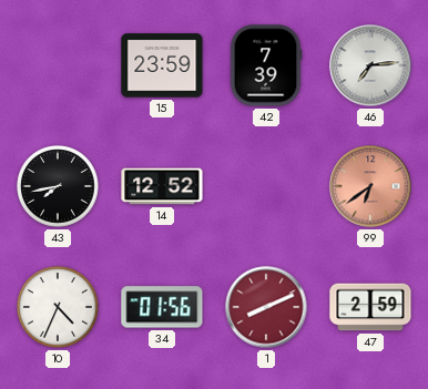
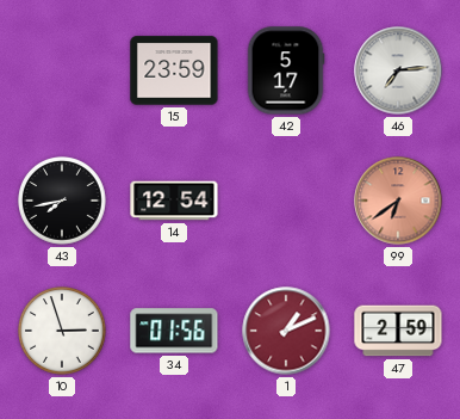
42: 7:39 -> 5:17 (286, 70)
14: 12:52 -> 12:54 (174, 201)
10: 4:34 -> 2:57 (62, 331)
1: 8:11 -> 1:11 (286, 331)
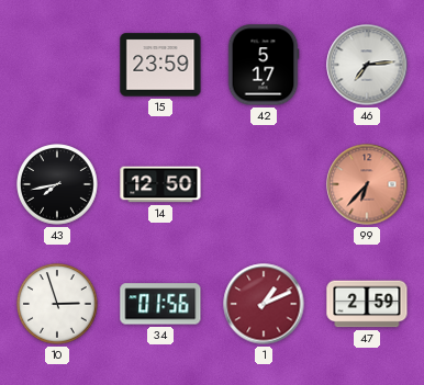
14: 12:54 -> 12:50 (160, 184)
99: 6:39 -> 6:37 (367, 184)
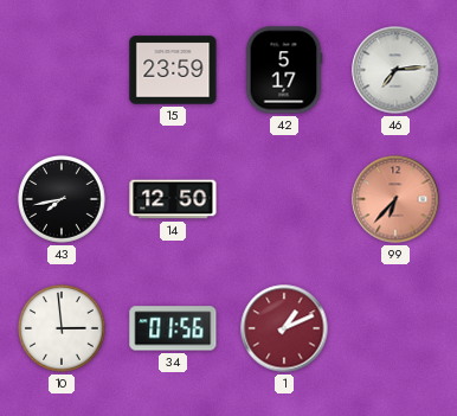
10: 2:57 -> 2:59 (62, 328)
47: 2:59 -> none (367, 304)
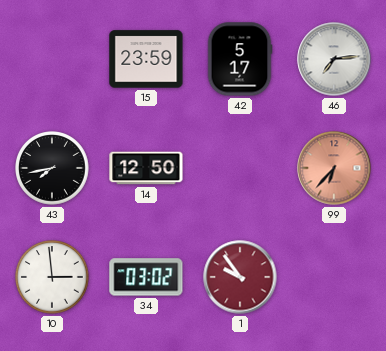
34: 01:56 -> 03:02 (146, 277)
1: 1:11 -> 9:54 (240, 277)
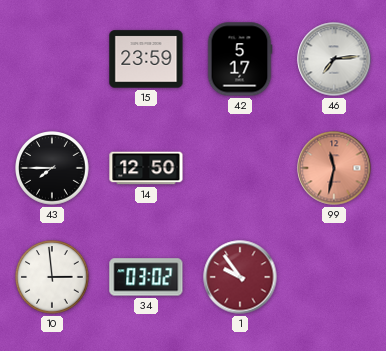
43: 7:43 -> 7:45 (52, 168)
99: 6:37 -> 11:32 (334, 168)
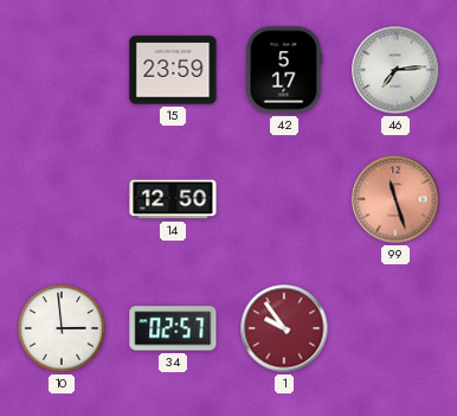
43: 7:45 -> none (52, 168)
99: 11:32 -> 11:27 (395, 199)
34: 03:02 -> 02:57 (173, 328)
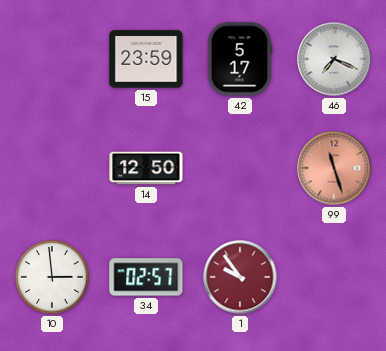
46: 7:14 -> 7:19 (334, 59)
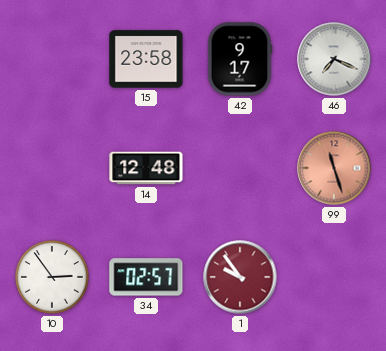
15: 23:59 -> 23:58 (146, 59)
42: 5:17 -> 9:17 (240, 59)
14: 12:50 -> 12:48 (146, 168)
10: 2:59 -> 2:54 (52, 277)
